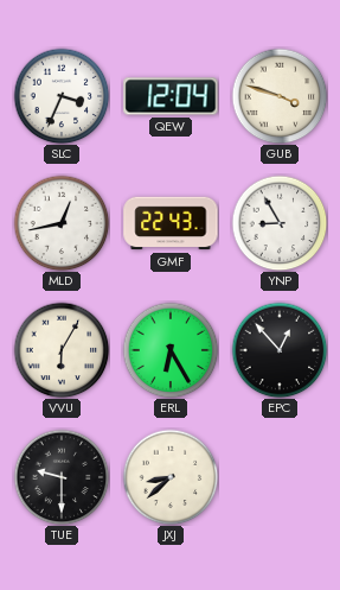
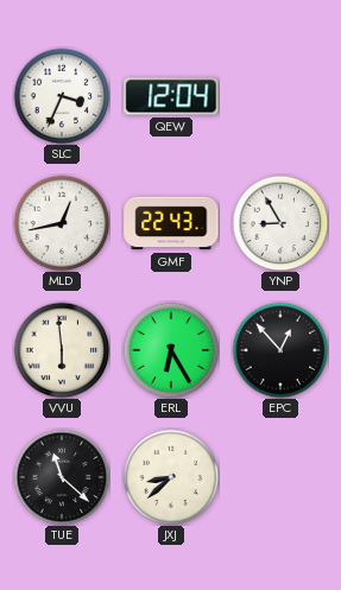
GUB: 3:48 -> none (280, 96)
VVU: 6:05 -> 5:59 (62, 350)
TUE: 9:30 -> 11:22 (62, 477)
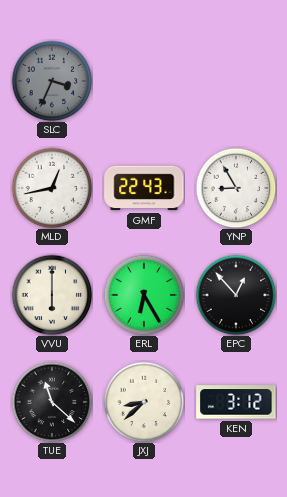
SLC dial: white -> grey (52, 81)
QEW: 12:04 -> none (171, 96)
VVU: 5:59 -> 6:00 (52, 295)
KEN: none -> 3:12 (236, 402)
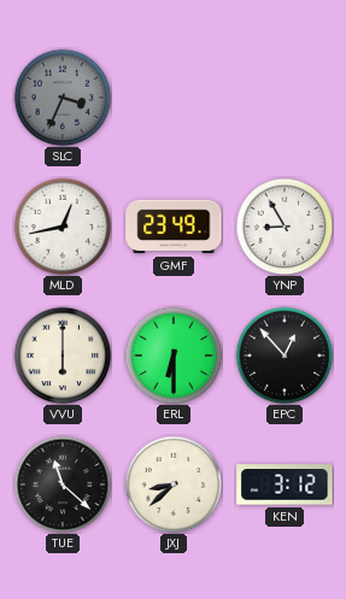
GMF: 22:43 -> 23:49 (174, 227)
ERL: 6:25 -> 6:30 (174, 356)
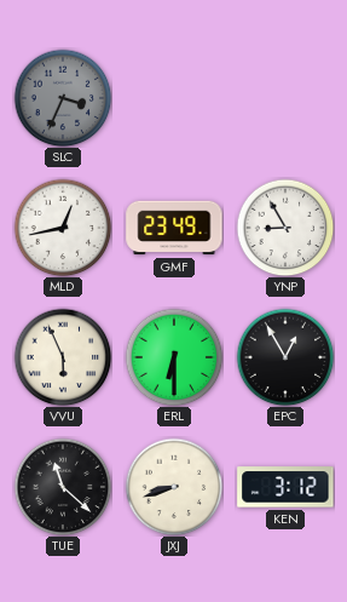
VVU: 6:00 -> 5:56 (63, 357)
EPC: 12:53 -> 12:55 (285, 357)
JXJ: 8:38 -> 8:42 (174, 487)
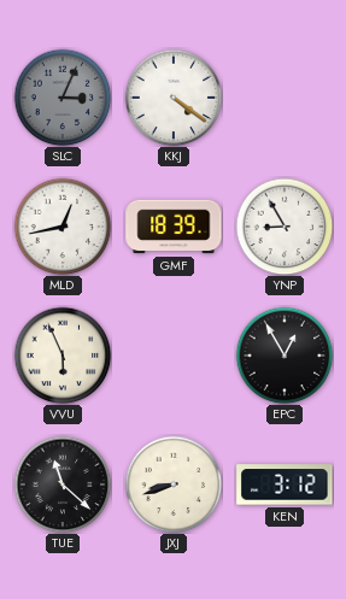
SLC: 3:34 -> 3:04 (63, 98)
KKJ: none -> 4:21 (174, 98)
GMF: 23:49 -> 18:39 (174, 227)
ERL: 6:30 -> none (174, 357)
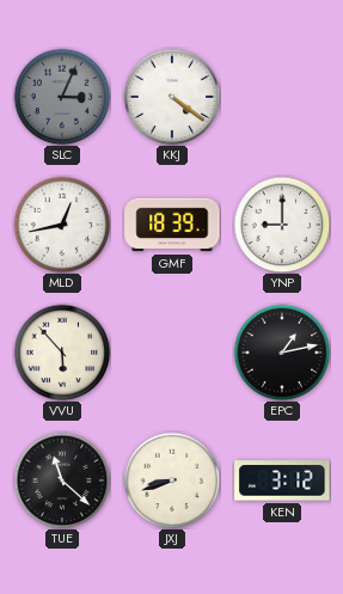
YNP: 8:55 -> 9:00 (282, 225)
VVU: 5:56 -> 5:53 (62, 353)
EPC: 12:55 -> 1:13 (282, 353)
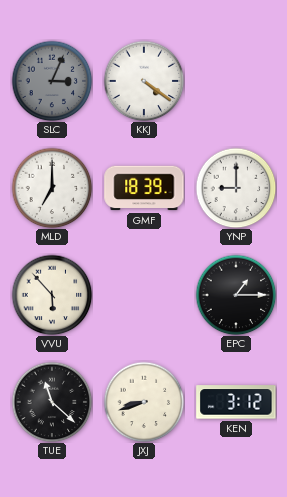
MLD: 12:43 -> 7:00 (52, 188)
EPC: 1:13 -> 1:15 (236, 295)
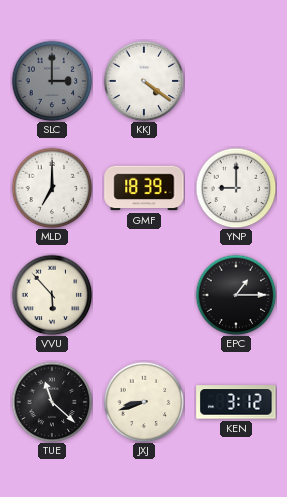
SLC: 3:04 -> 3:00 (52, 81)
